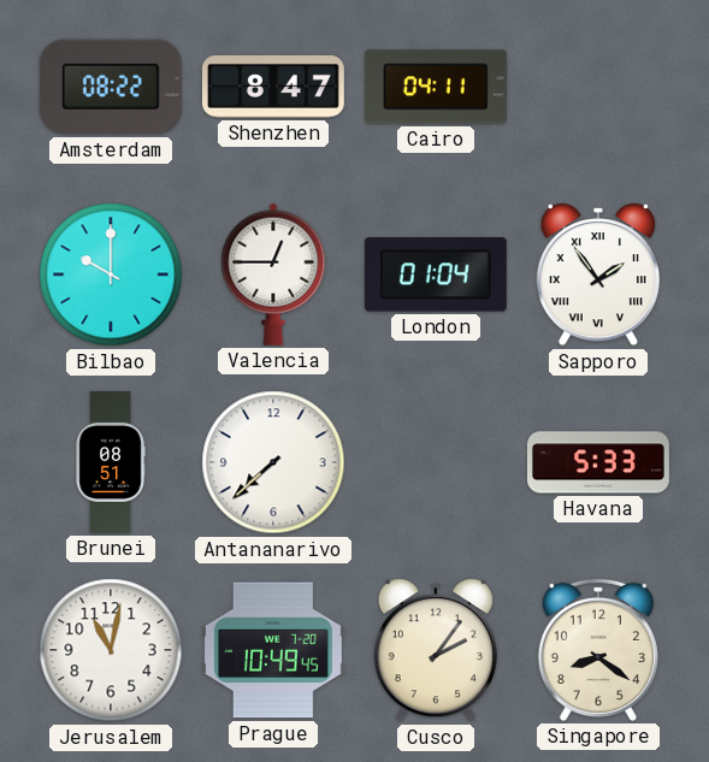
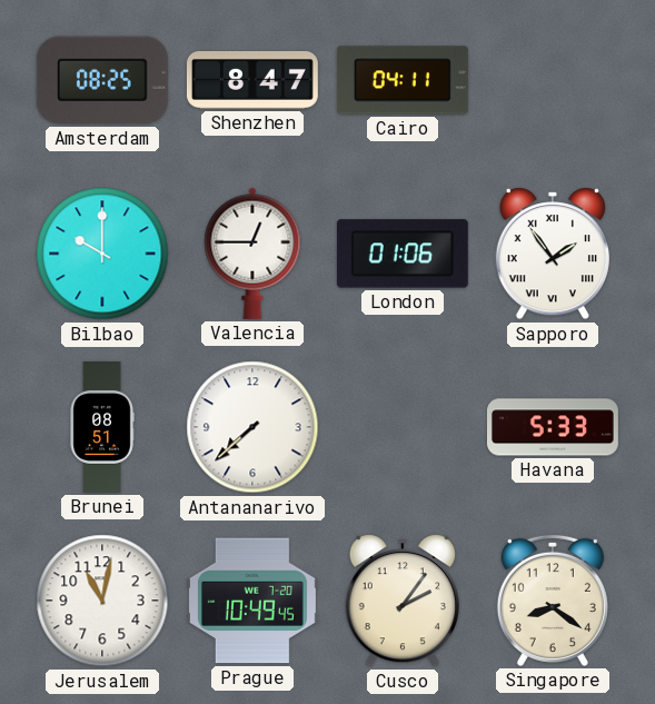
Amsterdam: 08:22 -> 08:25 (102, 80)
London: 01:04 -> 01:06 (403, 254)
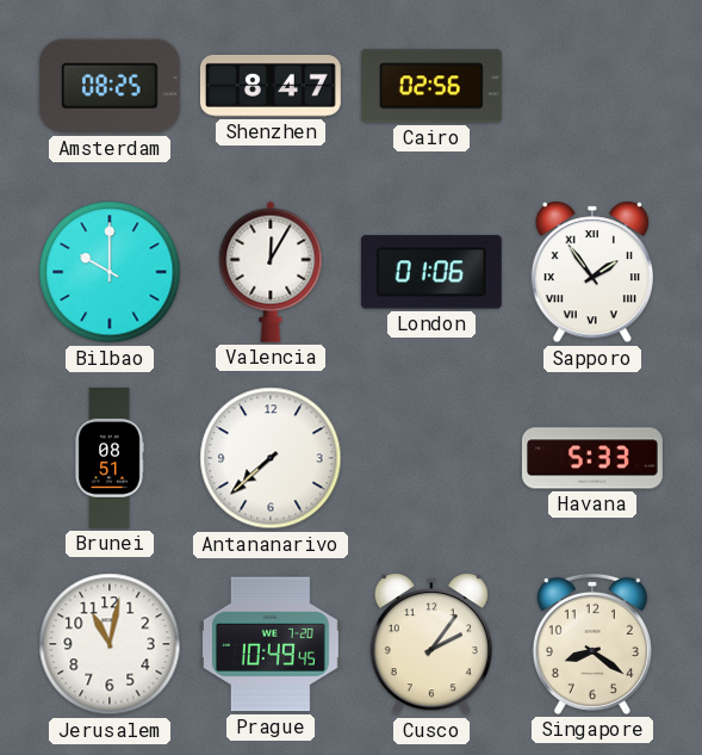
Cairo: 04:11 -> 02:56 (431, 86)
Valencia: 12:45 -> 12:05 (271, 272)
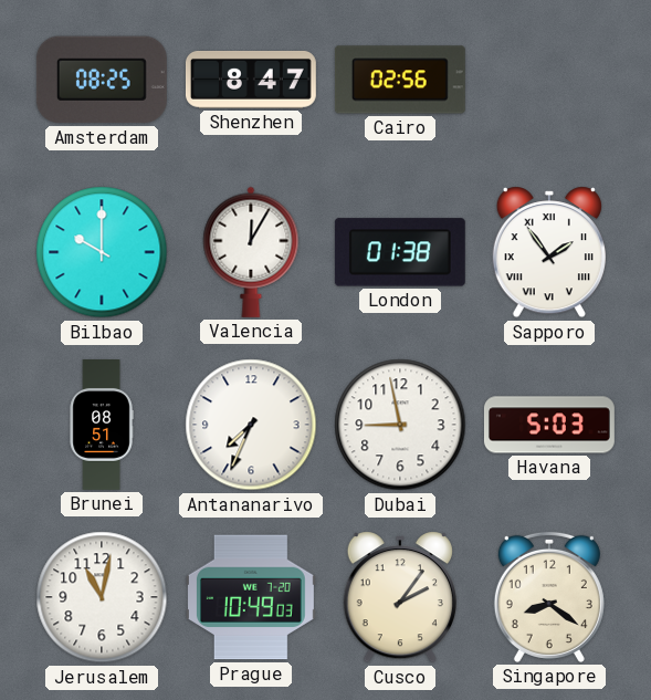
London: 01:06 -> 01:38 (400, 252)
Antananarivo: 7:38 -> 7:34 (251, 425)
Dubai: none -> 8:58 (400, 425)
Havana: 5:33 -> 5:03 (549, 425)
Prague: 10:49:45 -> 10:49:03 (251, 597)
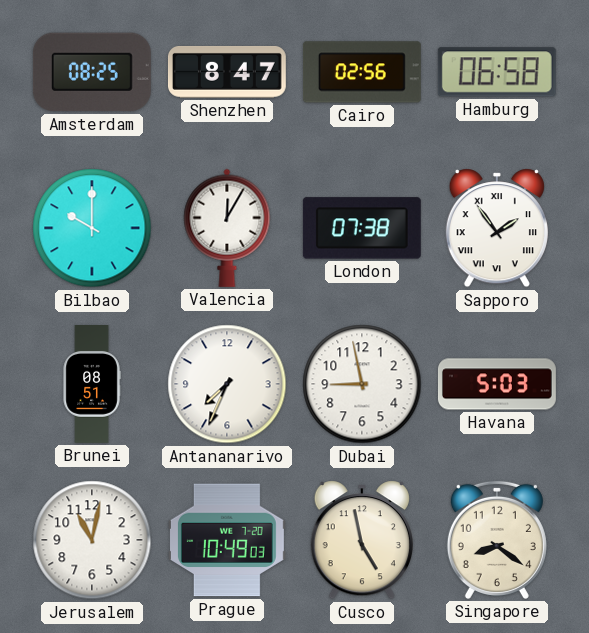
Hamburg: none -> 06:58 (497, 72)
London: 01:38 -> 07:38 (362, 228)
Cusco: 2:06 -> 4:58 (362, 540)
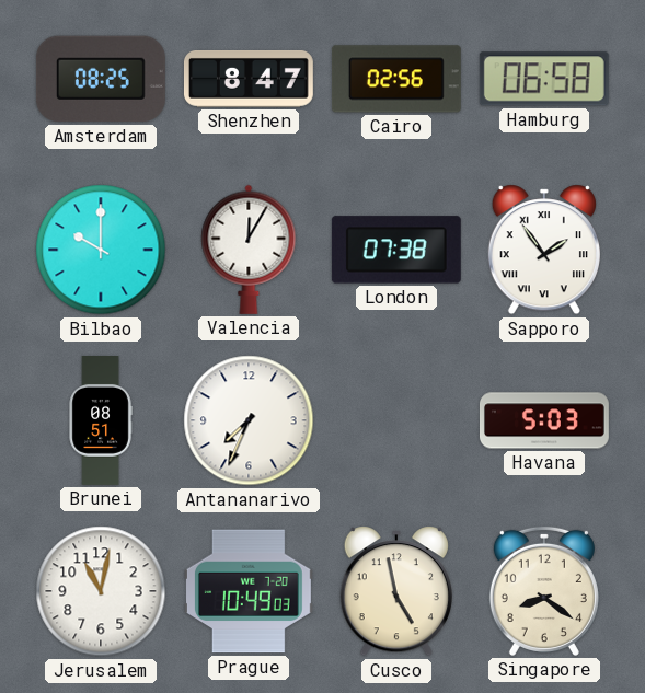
Dubai: 8:58 -> none (362, 384)
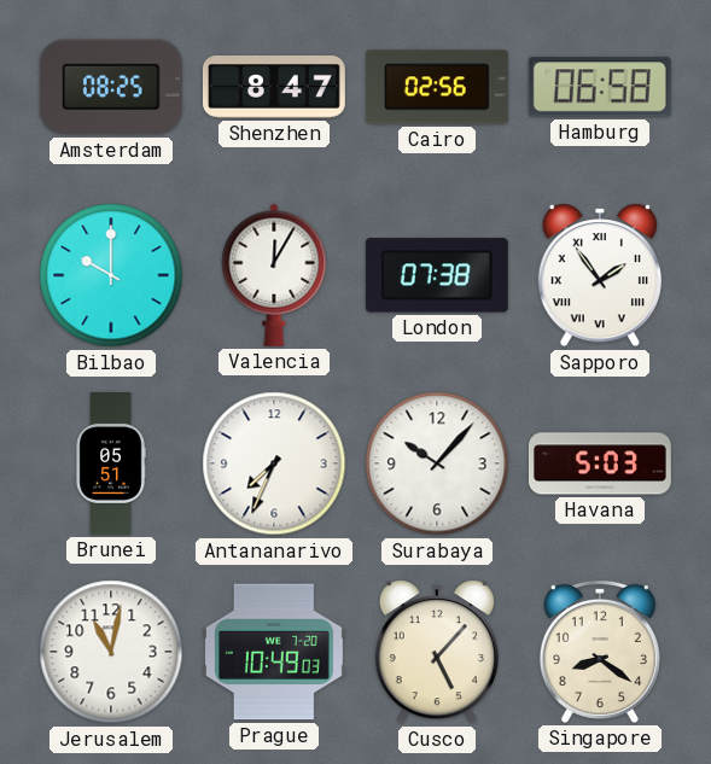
Brunei: 08:51 -> 05:51 (111, 465)
Surabaya: none -> 10:07 (437, 463)
Cusco: 4:58 -> 5:07 (437, 652)
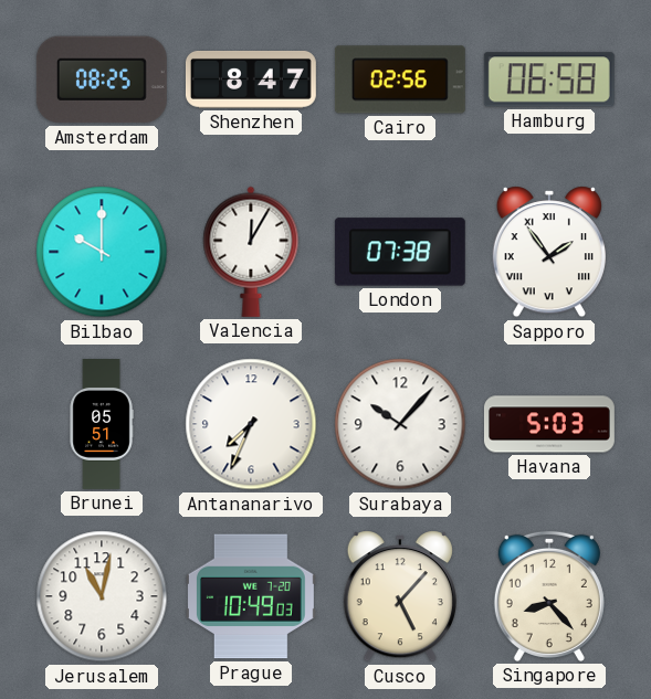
Singapore: 8:21 -> 8:23 (549, 596)
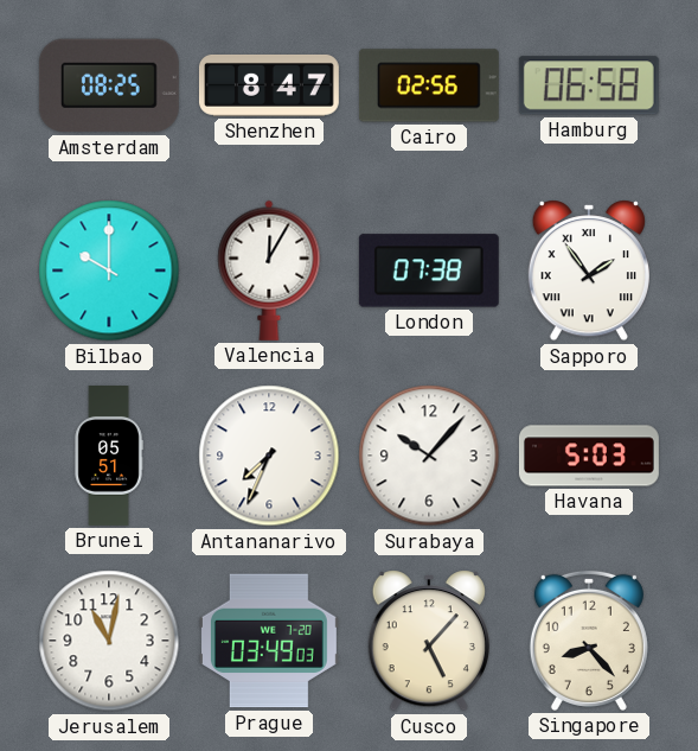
Prague: 10:49 -> 03:49 (269, 641)
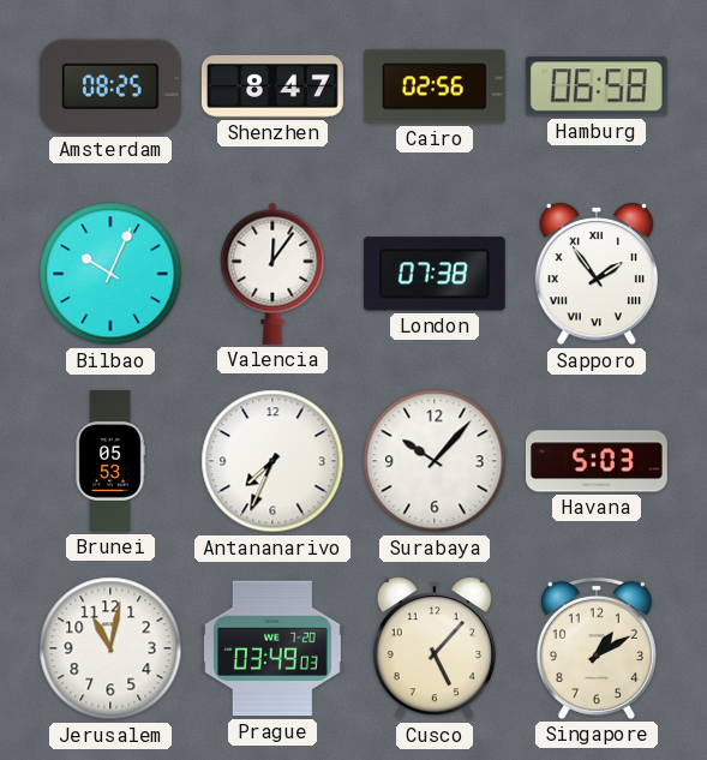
Bilbao: 10:00 -> 10:04 (110, 274)
Valencia: 12:05 -> 12:06 (272, 274)
Brunei: 05:51 -> 05:53 (110, 462)
Singapore: 8:23 -> 1:10 (597, 648)
